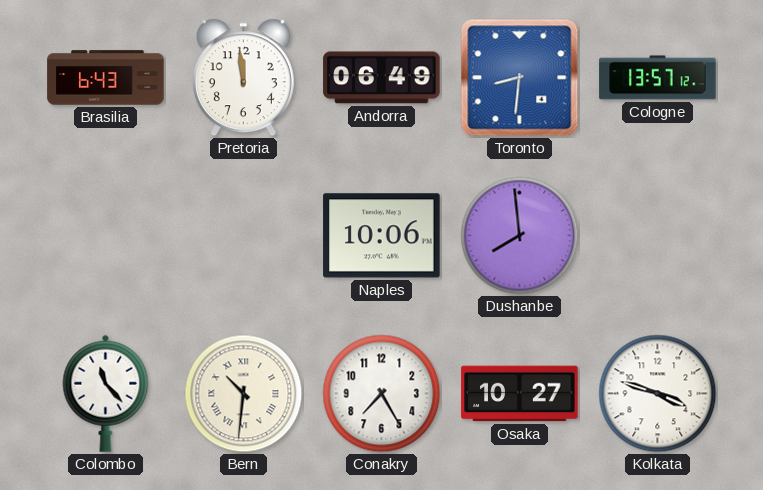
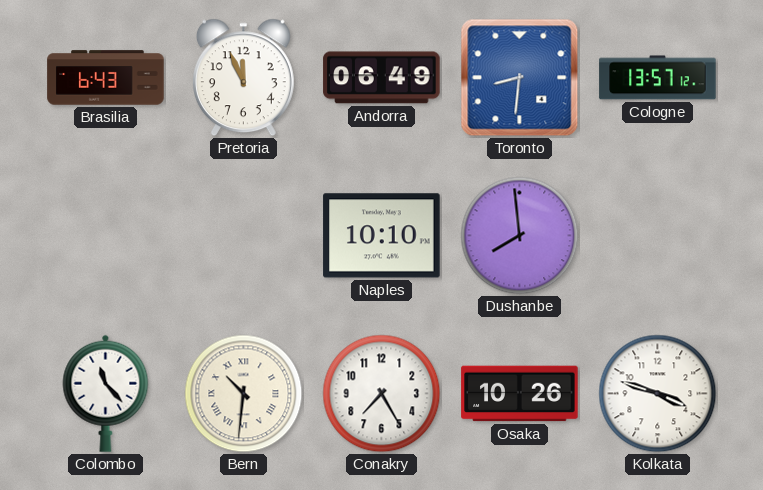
Pretoria: 11:59 -> 11:56 (243, 78)
Naples: 10:06 -> 10:10 (382, 236)
Osaka: 10:27 -> 10:26 (520, 394)
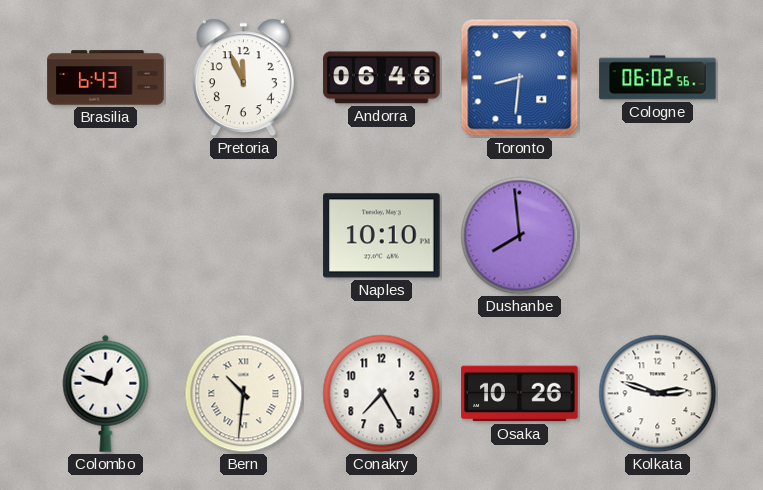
Andorra: 06:49 -> 06:46 (382, 78)
Cologne: 13:57 -> 06:02 (658, 78)
Colombo: 11:23 -> 12:48 (106, 393)
Kolkata: 3:48 -> 2:48 (658, 394)
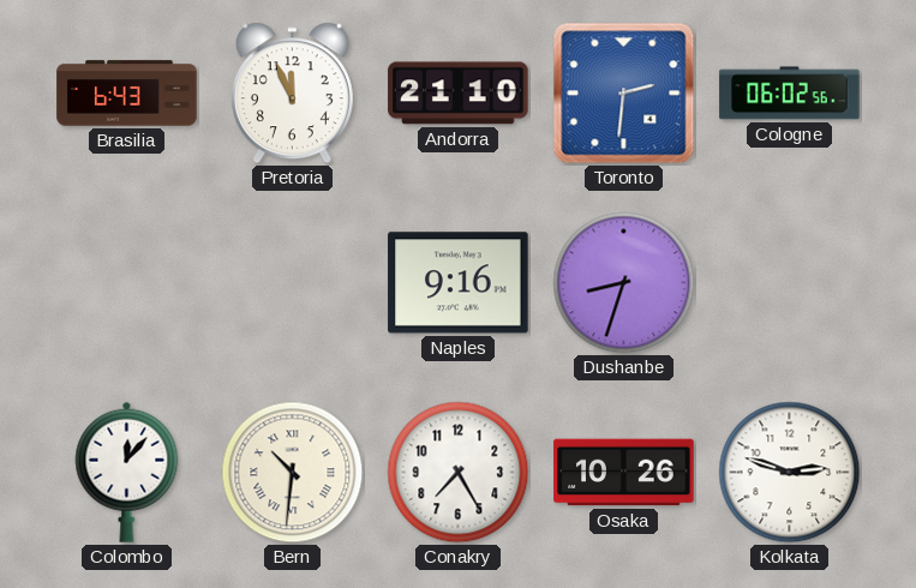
Andorra: 06:46 -> 21:10 (459, 94)
Toronto: 8:31 -> 2:31 (624, 94)
Naples: 10:10 -> 9:16 (459, 283)
Dushanbe: 7:59 -> 8:33 (624, 283)
Colombo: 12:48 -> 12:07 (127, 472)
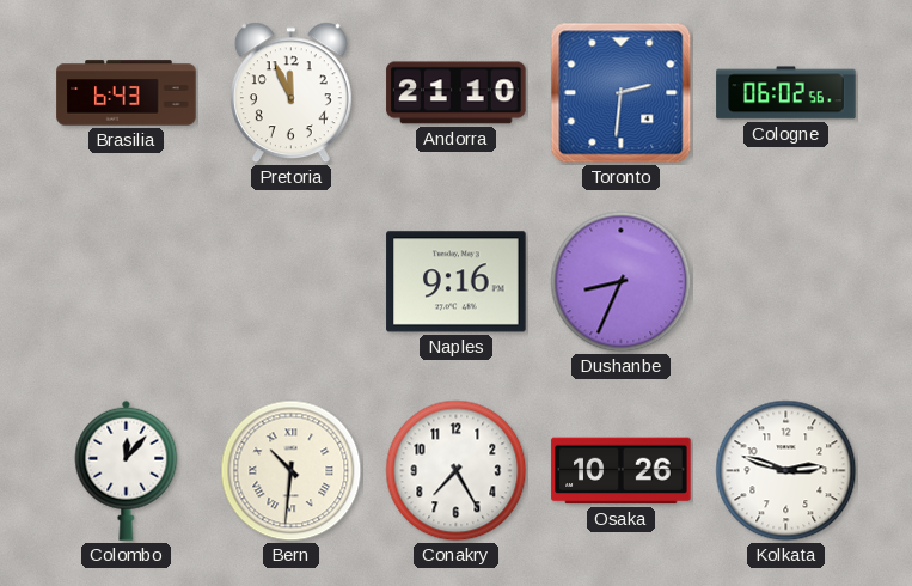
Dushanbe: 8:33 -> 8:34 (622, 282)
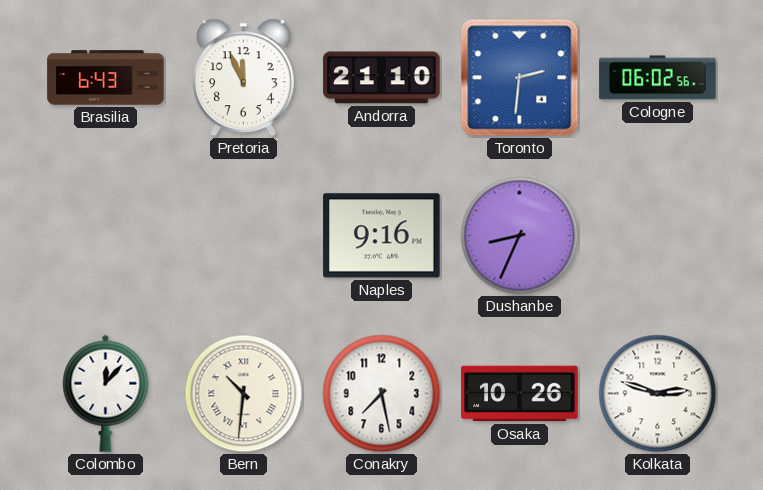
Conakry: 7:25 -> 7:28 (382, 394)
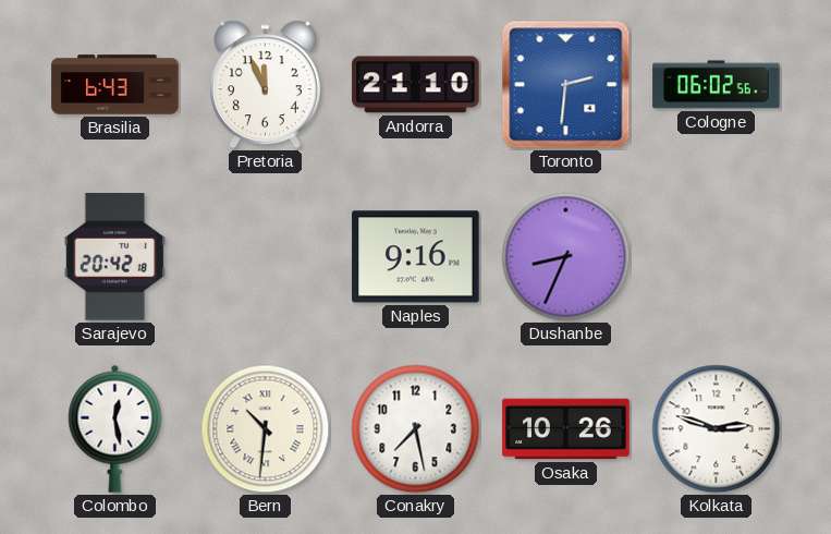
Sarajevo: none -> 20:42 (114, 257)
Colombo: 12:07 -> 12:28 (115, 428)
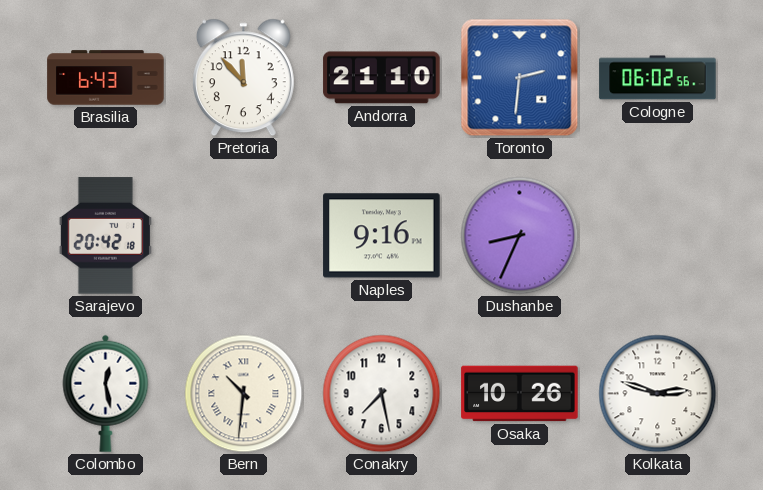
Pretoria: 11:56 -> 11:53 (243, 78)
